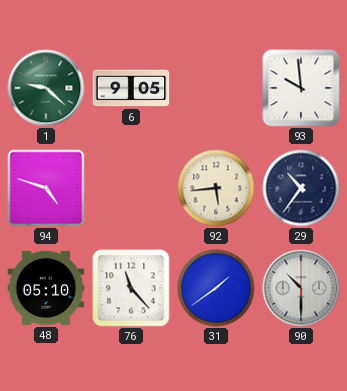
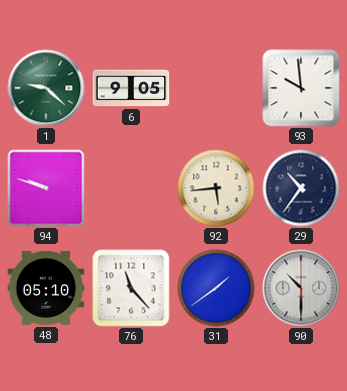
94: 4:48 -> 9:48 (46, 188)
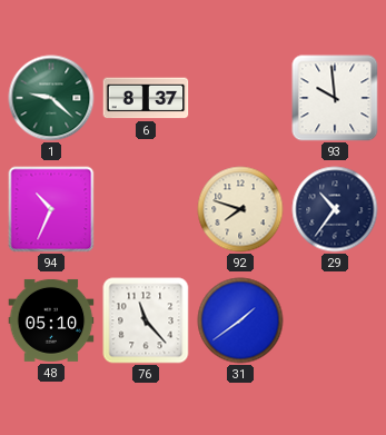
6: 9:05 -> 8:37 (146, 98)
94: 9:48 -> 10:34 (51, 209)
92: 5:44 -> 7:48 (240, 209)
90: 10:30 -> none (301, 288)
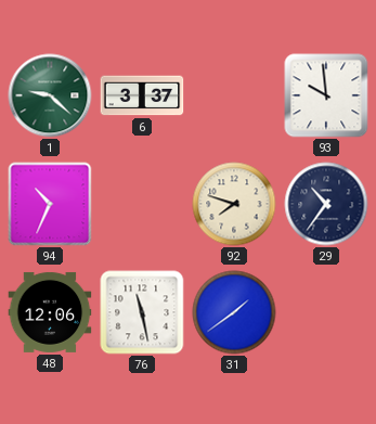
6: 8:37 -> 3:37 (142, 95)
48: 05:10 -> 12:06 (50, 312)
76: 11:23 -> 11:28 (142, 312)
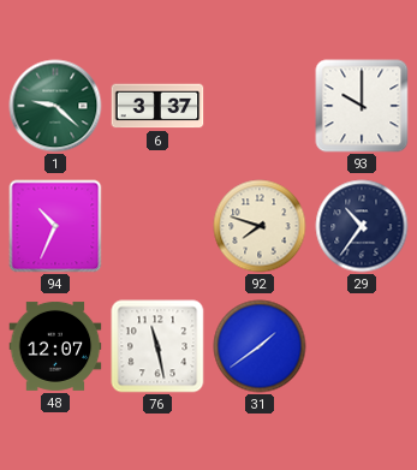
93: 9:59 -> 10:00 (362, 106)
48: 12:06 -> 12:07 (55, 346)
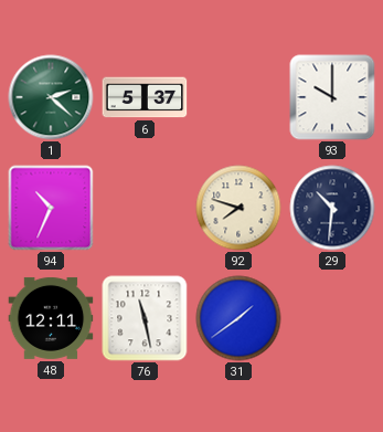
1: 9:22 -> 2:22 (51, 97)
6: 3:37 -> 5:37 (145, 97)
29: 10:36 -> 10:31 (332, 208)
48: 12:07 -> 12:11 (51, 318)
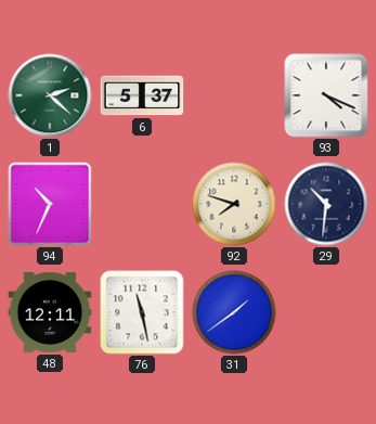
93: 10:00 -> 4:19 (326, 95)
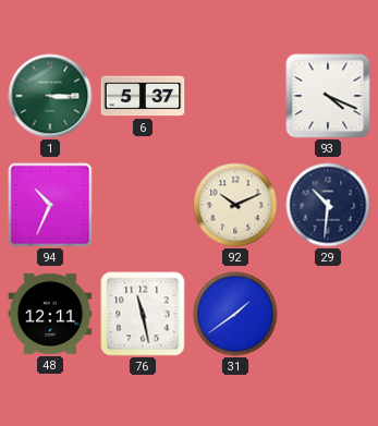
1: 2:22 -> 3:15 (50, 96)
92: 7:48 -> 10:11 (235, 205)
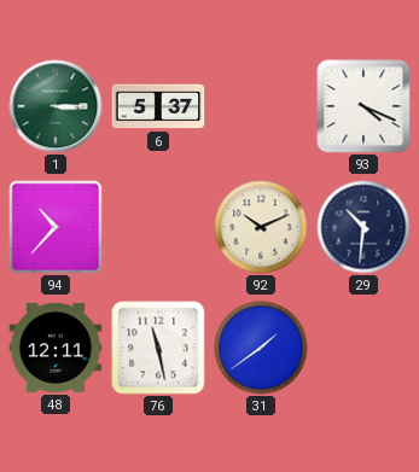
94: 10:34 -> 10:37 (56, 227)
